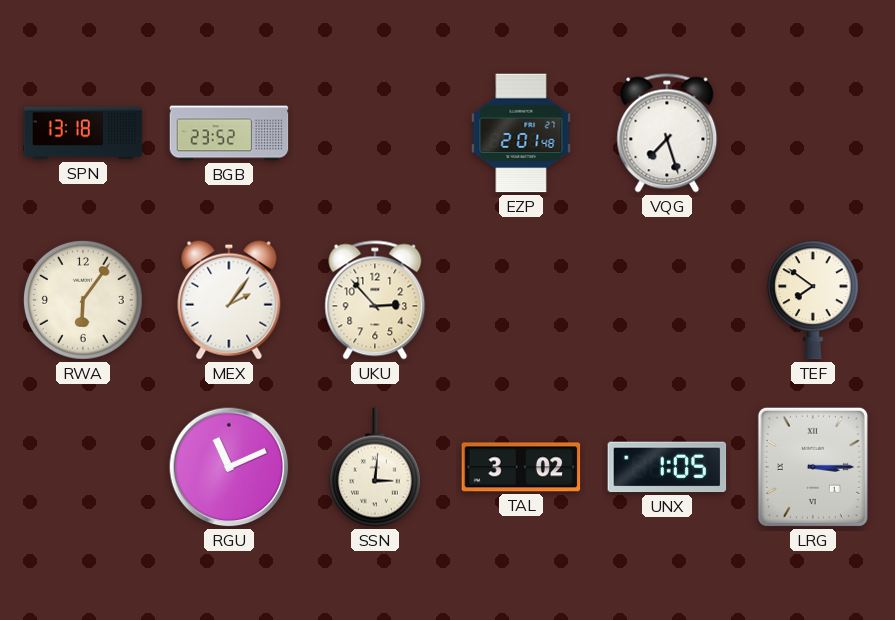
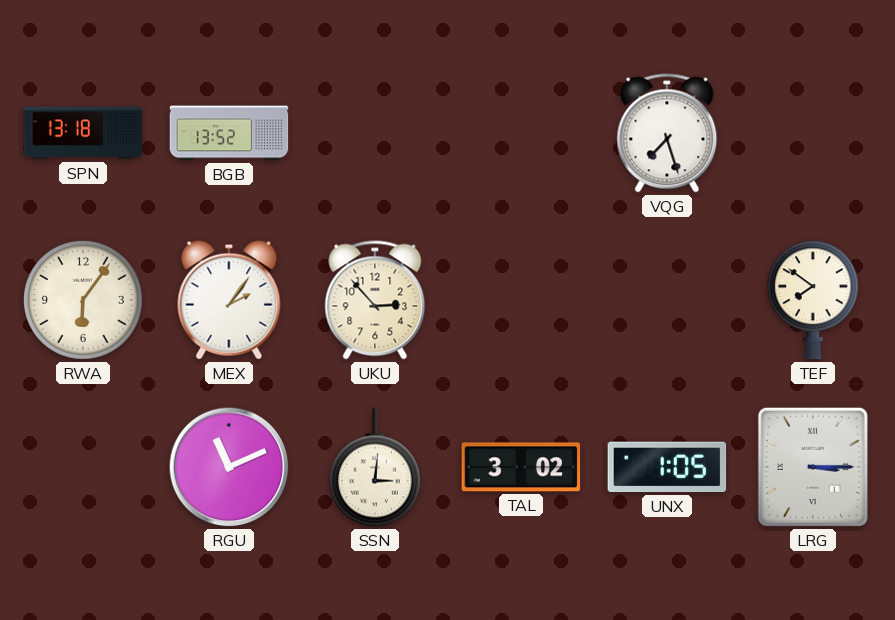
BGB: 23:52 -> 13:52 (229, 133)
EZP: 2:01 -> none (521, 133)
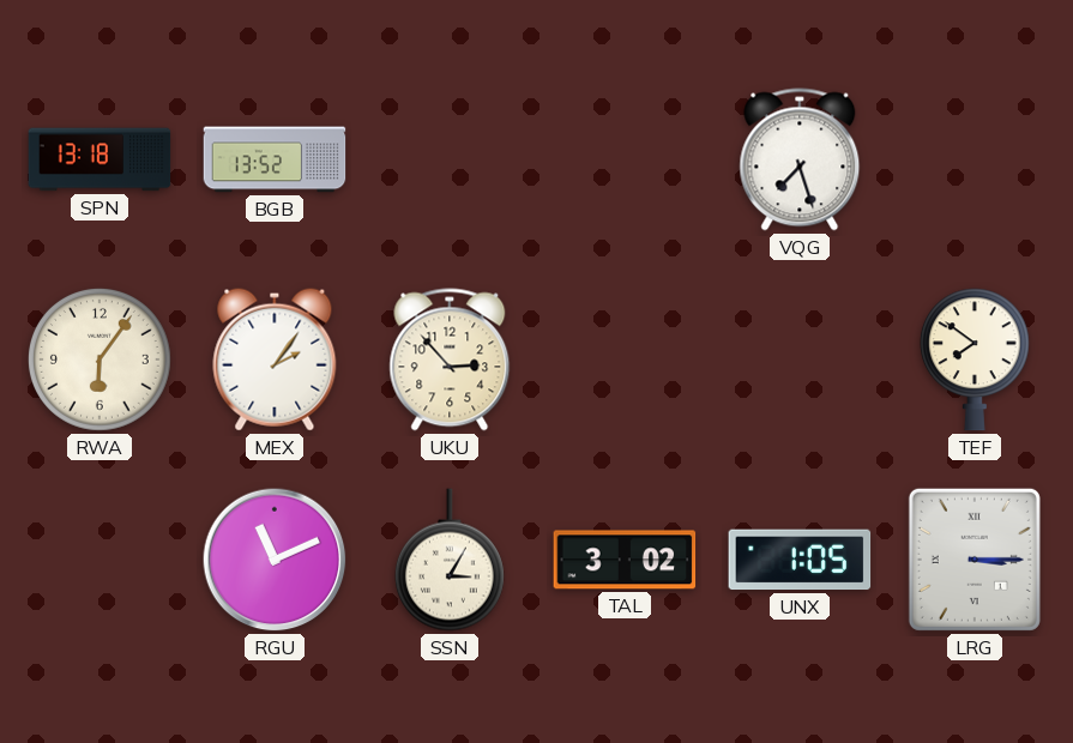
SSN: 3:01 -> 3:05 (450, 560)
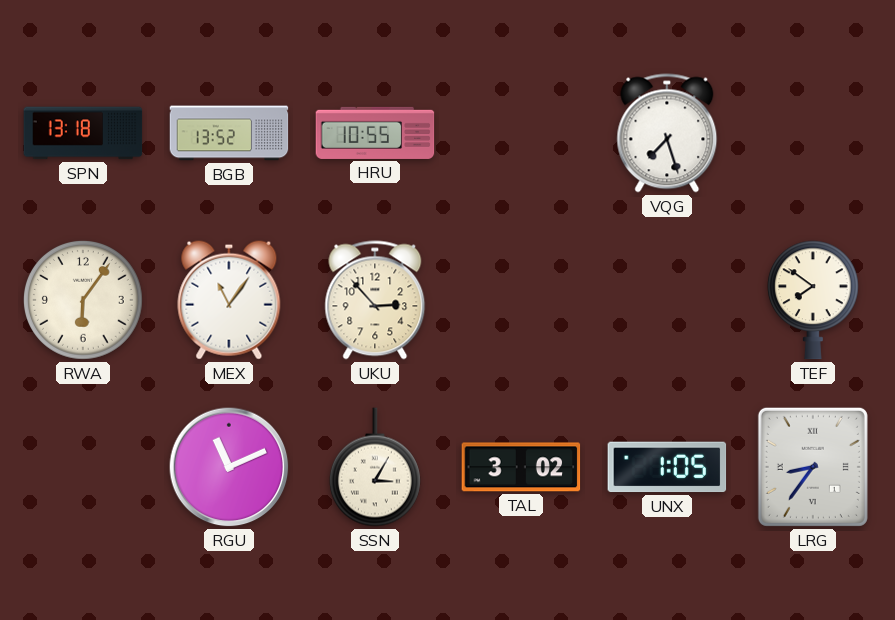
HRU: none -> 10:55 (375, 133)
MEX: 2:06 -> 11:06 (229, 300)
LRG: 3:15 -> 8:36 (813, 467)
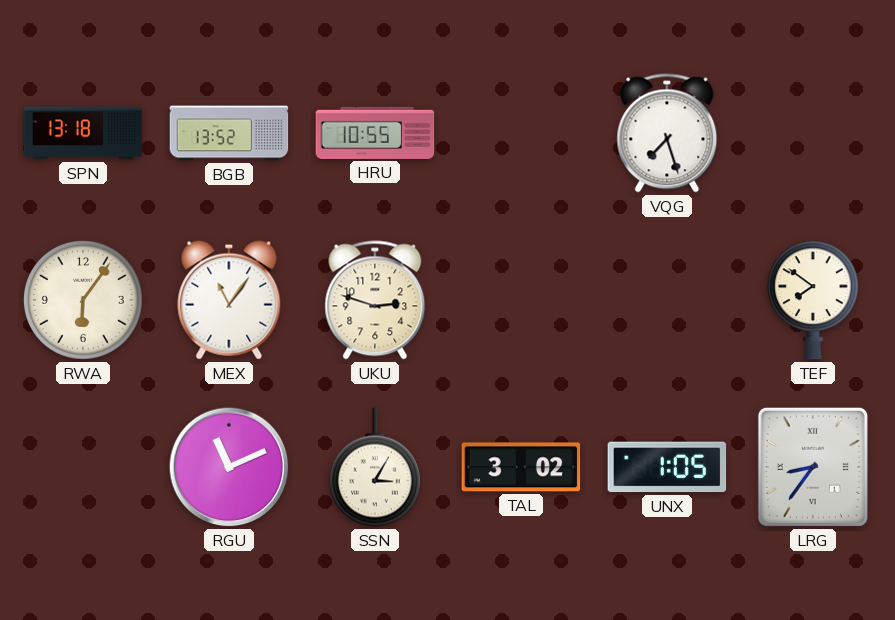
UKU: 2:53 -> 2:48 (375, 300)
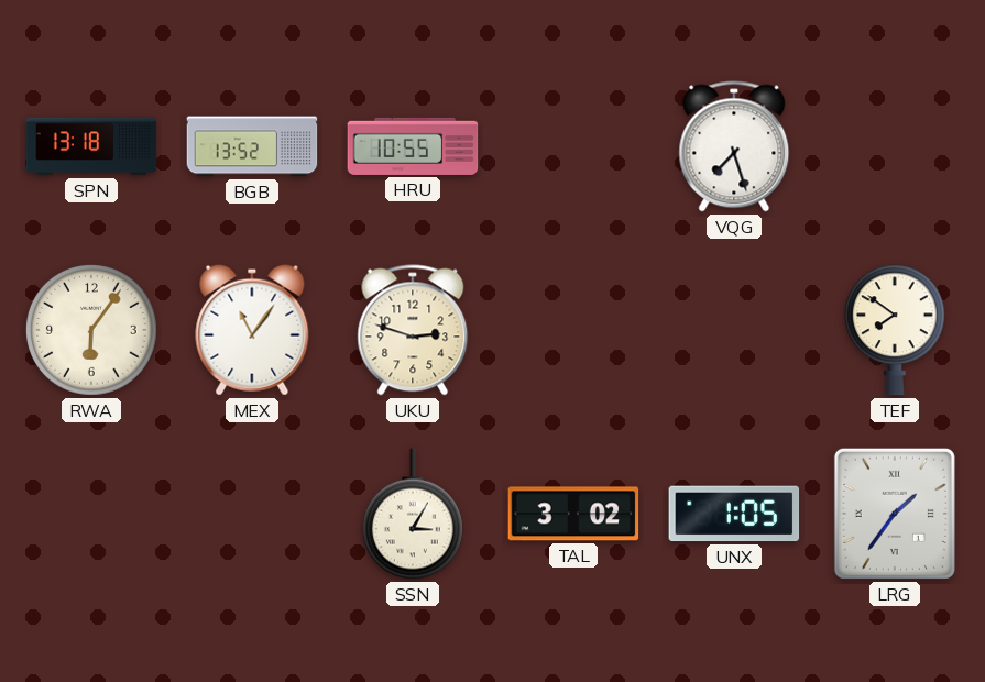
RGU: 11:11 -> none (229, 467)
LRG: 8:36 -> 1:36 (895, 514)
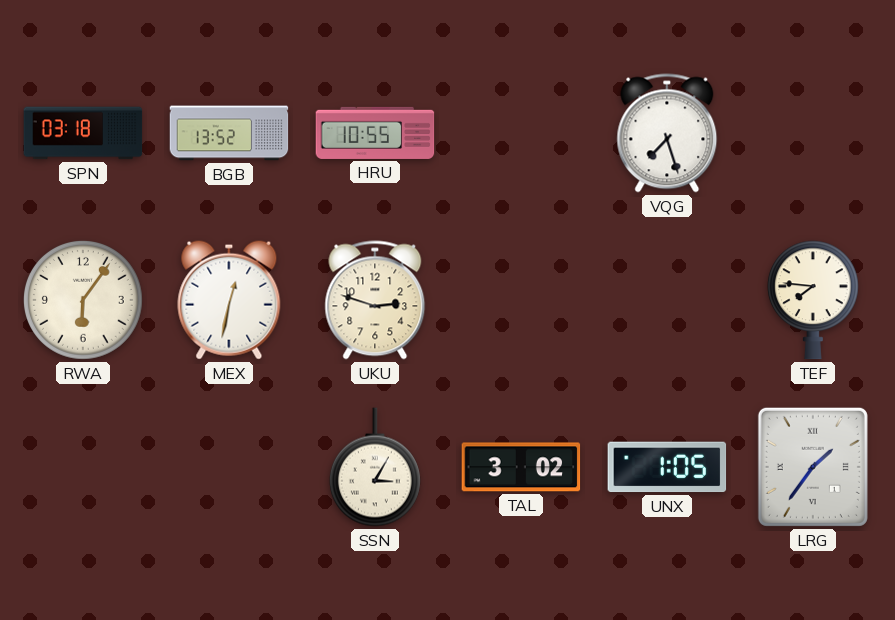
SPN: 13:18 -> 03:18 (83, 133)
MEX: 11:06 -> 12:32 (229, 300)
TEF: 7:51 -> 7:46 (813, 300)
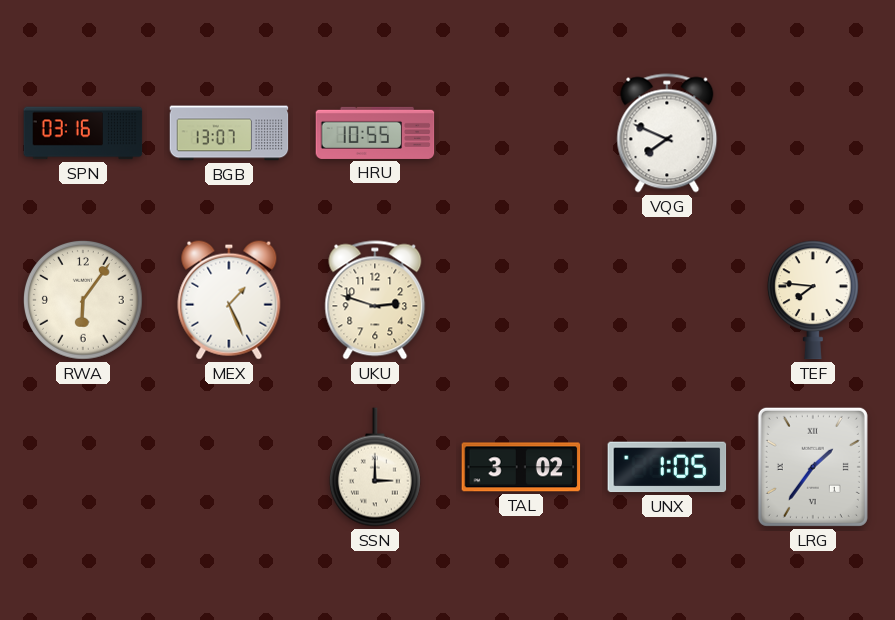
SPN: 03:18 -> 03:16 (83, 133)
BGB: 13:52 -> 13:07 (229, 133)
VQG: 7:27 -> 7:49 (667, 133)
MEX: 12:32 -> 1:26 (229, 300)
SSN: 3:05 -> 3:00 (375, 467)
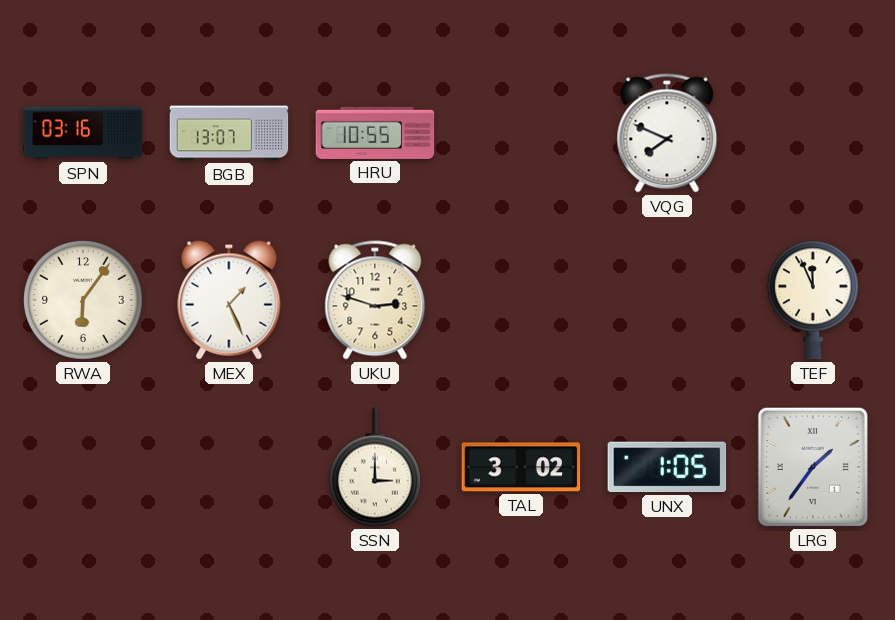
TEF: 7:46 -> 11:56 (813, 300)
